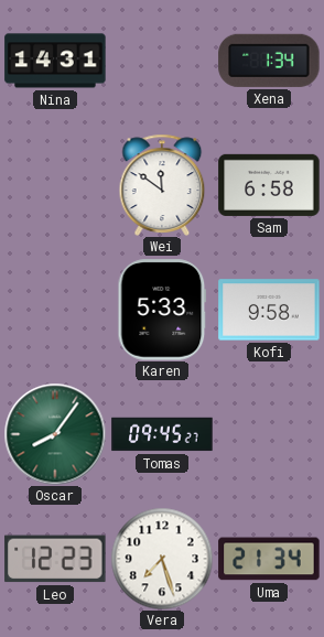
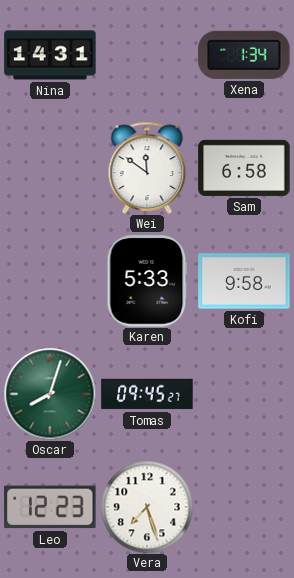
Oscar: 8:06 -> 8:03 (50, 394)
Uma: 21:34 -> none (269, 559)
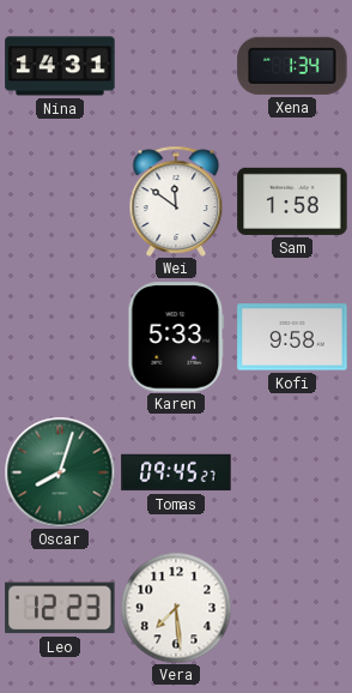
Sam: 6:58 -> 1:58 (292, 201)
Vera: 7:27 -> 7:29 (176, 608)
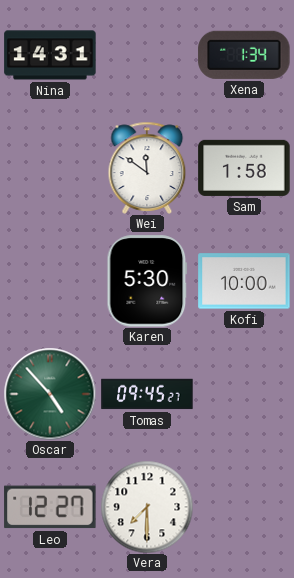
Karen: 5:33 -> 5:30 (147, 281)
Kofi: 9:58 -> 10:00 (244, 281)
Oscar: 8:03 -> 4:53 (50, 394)
Leo: 12:23 -> 12:27 (50, 507)
Vera: 7:29 -> 7:30 (147, 507)
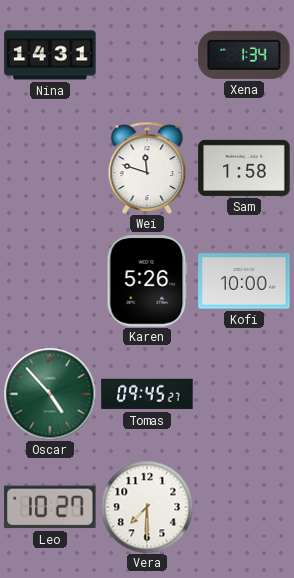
Wei: 11:51 -> 11:48 (147, 168)
Karen: 5:30 -> 5:26 (147, 281)
Leo: 12:27 -> 10:27 (50, 507)
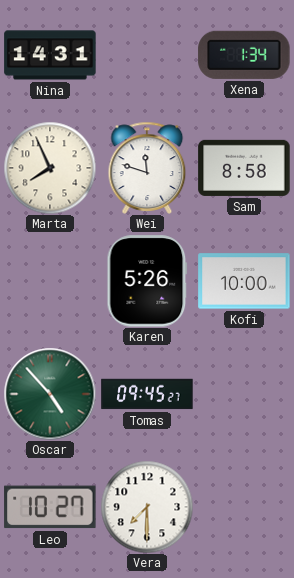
Marta: none -> 7:56 (50, 168)
Sam: 1:58 -> 8:58 (244, 168)
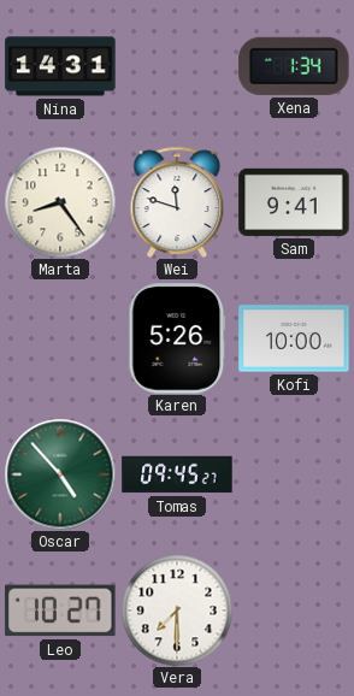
Marta: 7:56 -> 8:24 (60, 202)
Sam: 8:58 -> 9:41 (294, 202)
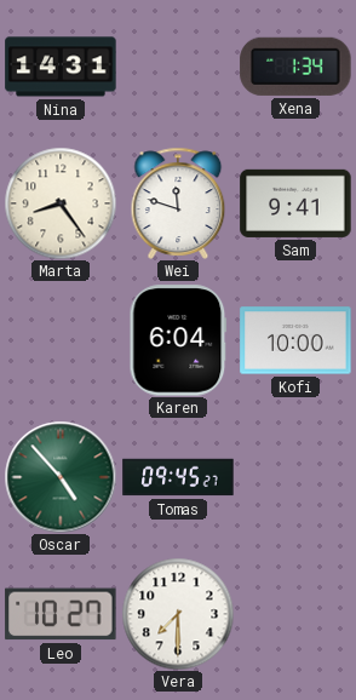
Karen: 5:26 -> 6:04 (178, 340)
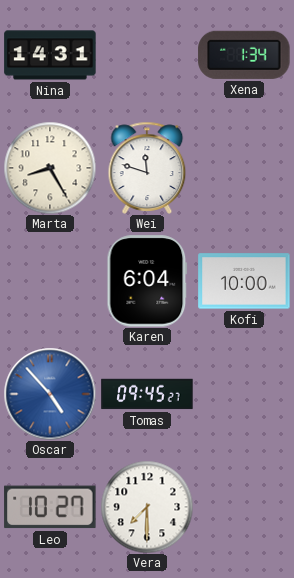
Marta: 8:24 -> 8:25 (50, 168)
Sam: 9:41 -> none (295, 203)
Oscar dial: green -> blue (50, 394)
